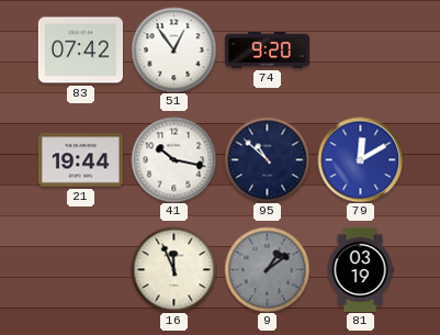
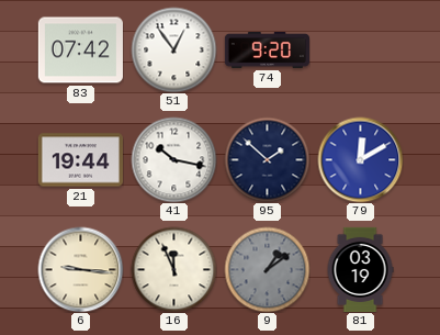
95: 10:52 -> 1:52 (267, 159)
6: none -> 9:16 (80, 269)
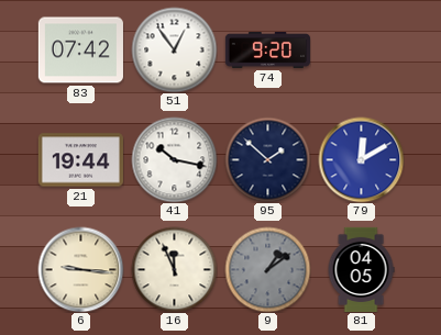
81: 03:19 -> 04:05 (361, 269)
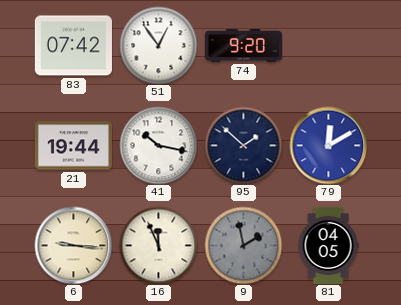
9: 1:09 -> 1:58 (243, 245)
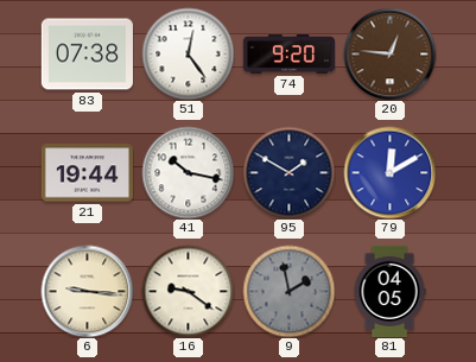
83: 07:42 -> 07:38 (87, 55)
51: 12:54 -> 12:24 (188, 53)
20: none -> 12:46 (389, 53)
95: 1:52 -> 1:50 (288, 172)
16: 11:56 -> 9:21 (188, 291)
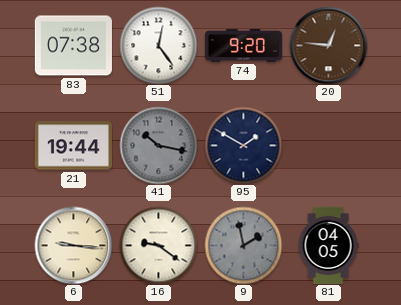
41 dial: white -> grey (158, 145)
79: 12:10 -> none (389, 172)
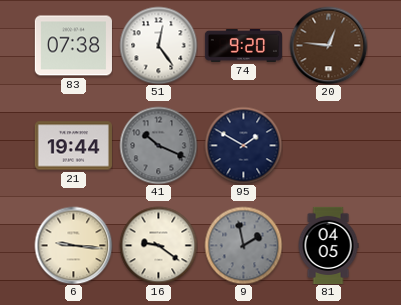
41: 10:17 -> 10:19 (158, 145)
